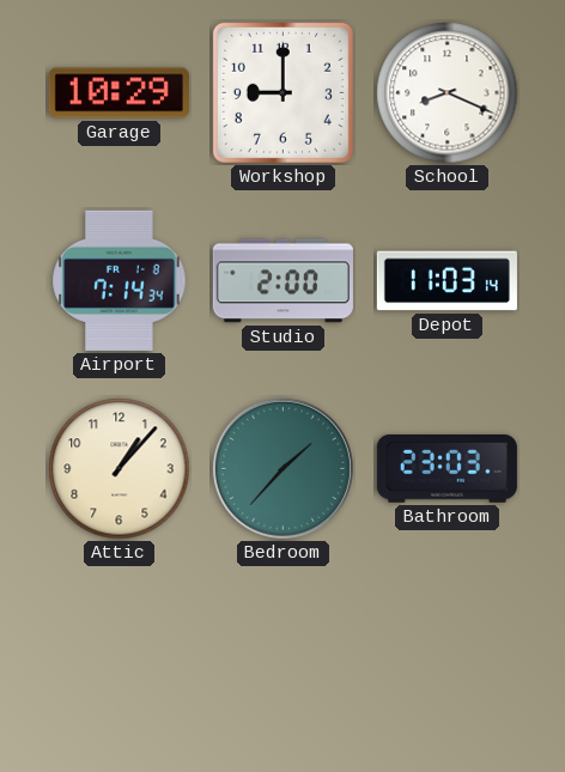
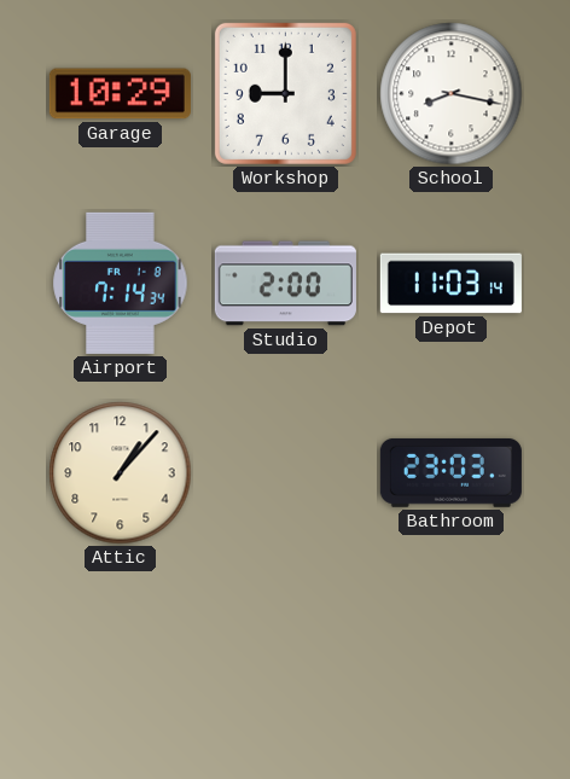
School: 8:19 -> 8:17 (452, 94)
Bedroom: 1:37 -> none (282, 468)
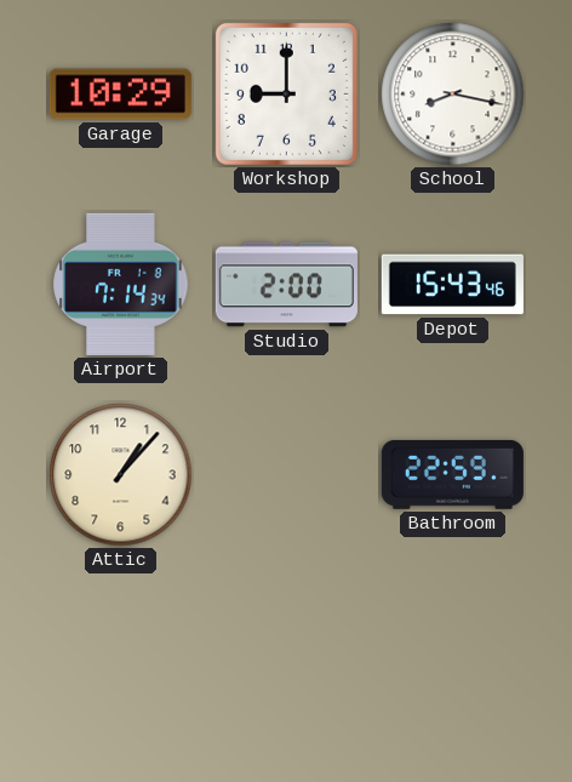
Depot: 11:03 -> 15:43 (452, 285)
Bathroom: 23:03 -> 22:59 (452, 474)
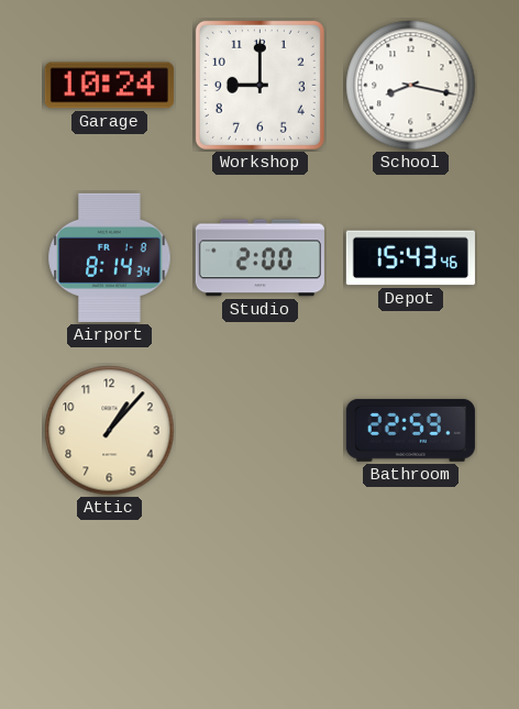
Garage: 10:29 -> 10:24 (109, 86)
Airport: 7:14 -> 8:14 (110, 257)
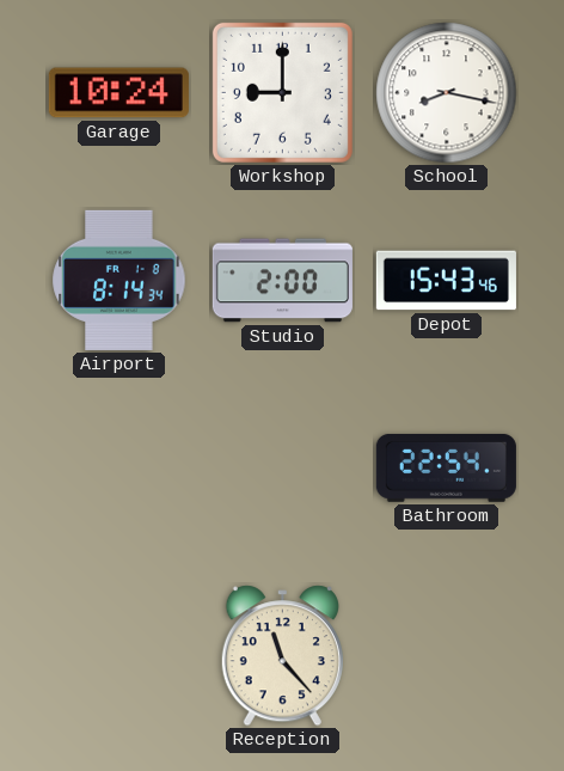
Attic: 1:07 -> none (110, 431)
Bathroom: 22:59 -> 22:54 (446, 467)
Reception: none -> 11:23 (282, 656)
